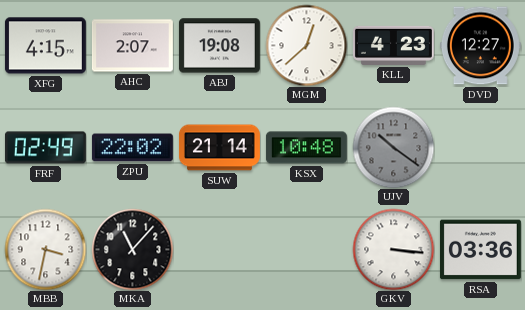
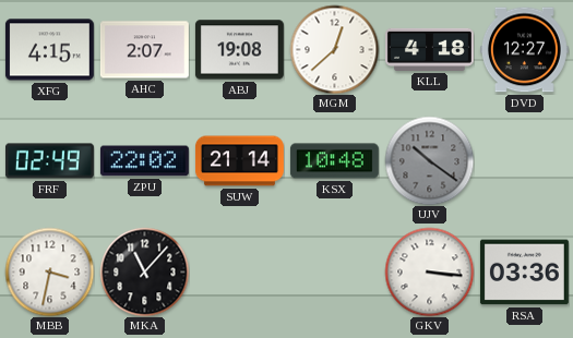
KLL: 4:23 -> 4:18 (429, 49)
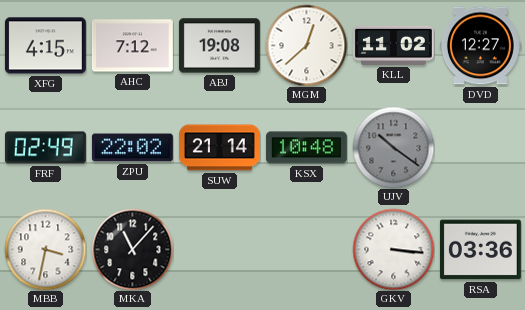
AHC: 2:07 -> 7:12 (132, 46)
KLL: 4:18 -> 11:02 (393, 45)
